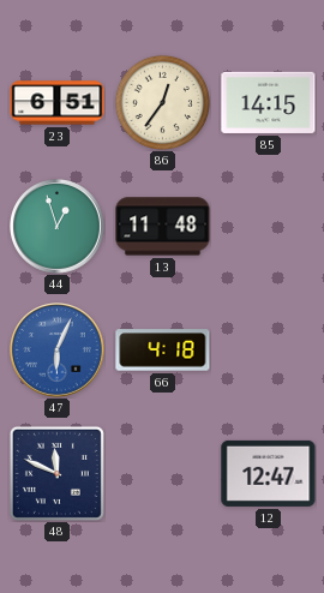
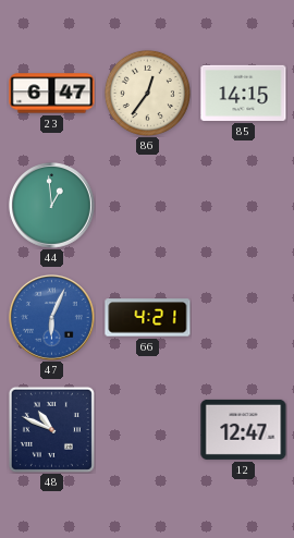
23: 6:51 -> 6:47 (52, 94)
44: 12:57 -> 12:59 (52, 206)
13: 11:48 -> none (163, 227)
66: 4:18 -> 4:21 (148, 318)
48: 11:49 -> 10:49 (51, 429)
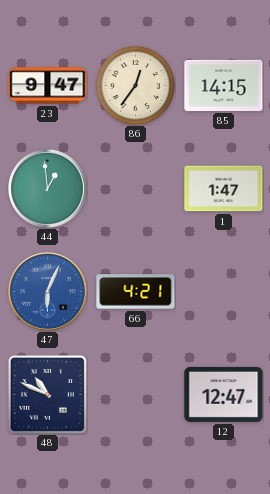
23: 6:47 -> 9:47 (48, 86)
1: none -> 1:47 (224, 189)
